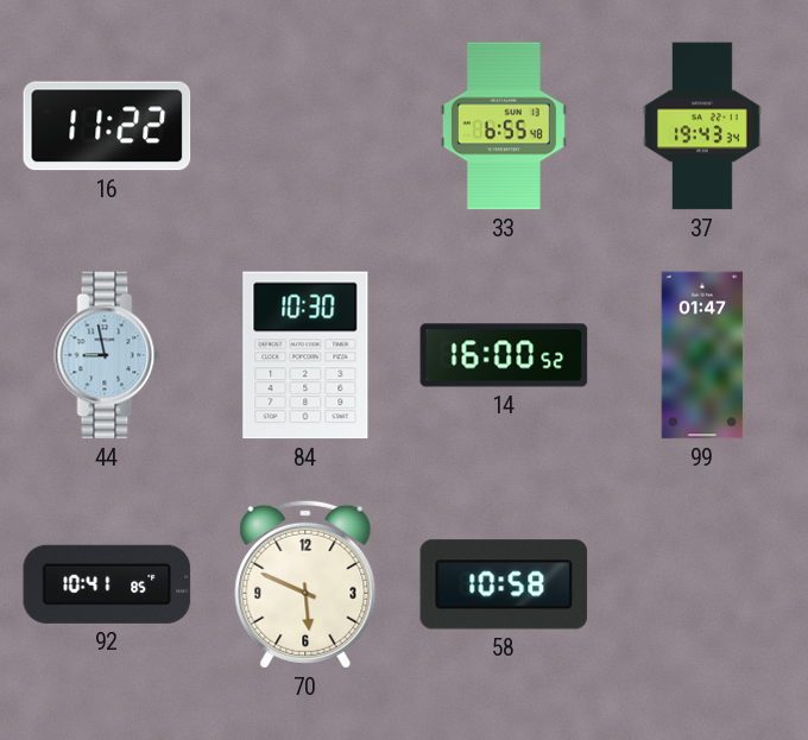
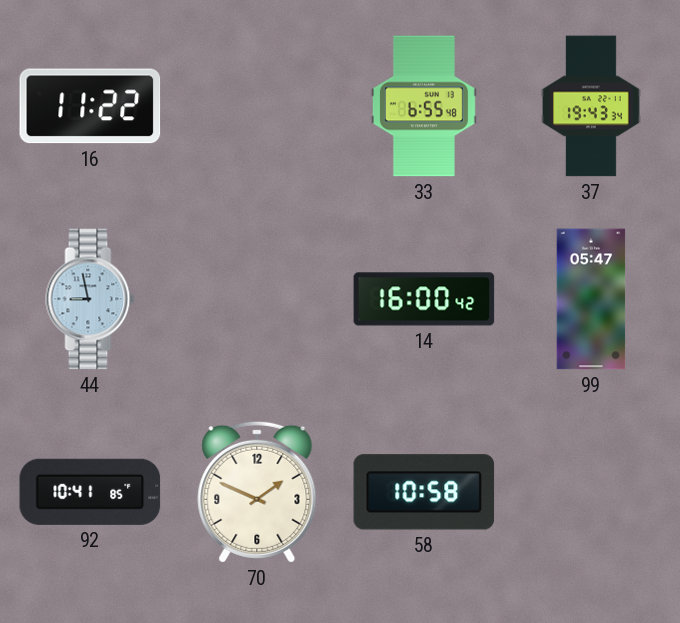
84: 10:30 -> none (305, 355)
14: 16:00:52 -> 16:00:42 (424, 299)
99: 01:47 -> 05:47 (591, 299)
70: 5:49 -> 1:49 (257, 492)
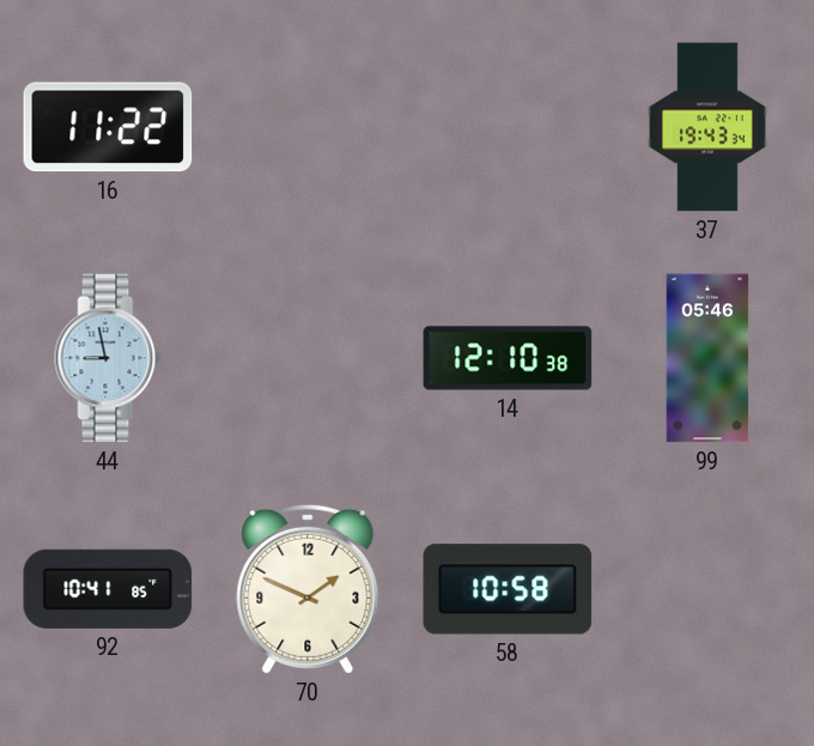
33: 6:55 -> none (424, 106)
14: 16:00 -> 12:10 (508, 358)
99: 05:47 -> 05:46 (707, 358)
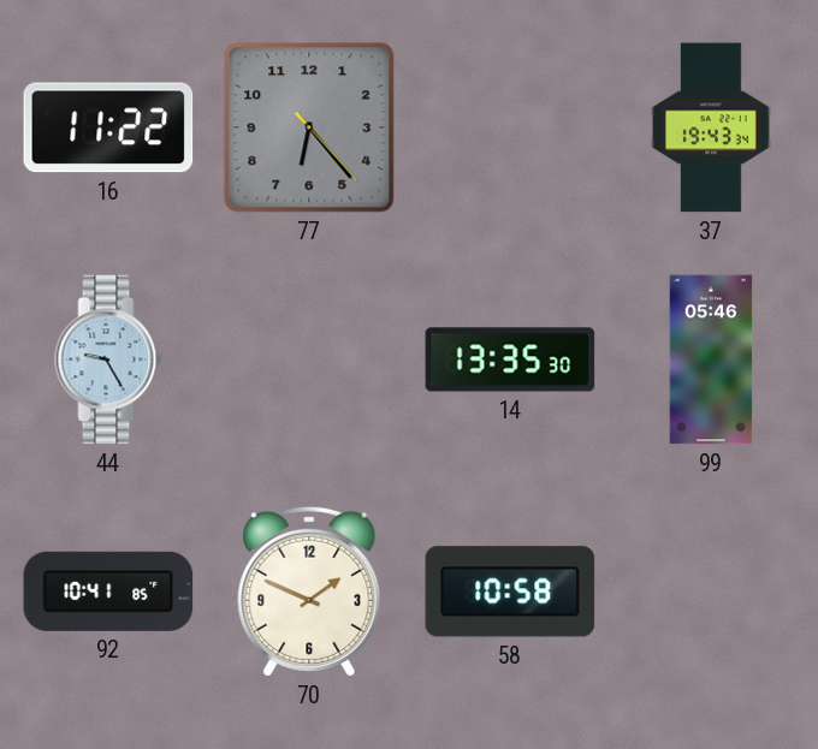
77: none -> 6:23 (309, 127)
44: 8:58 -> 9:25 (108, 359)
14: 12:10 -> 13:35 (510, 359)
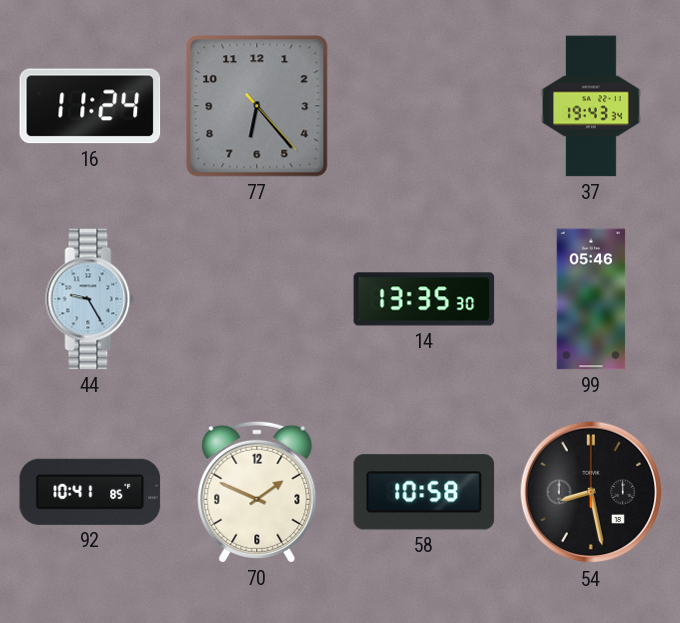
16: 11:22 -> 11:24 (90, 106)
54: none -> 8:28 (591, 492)
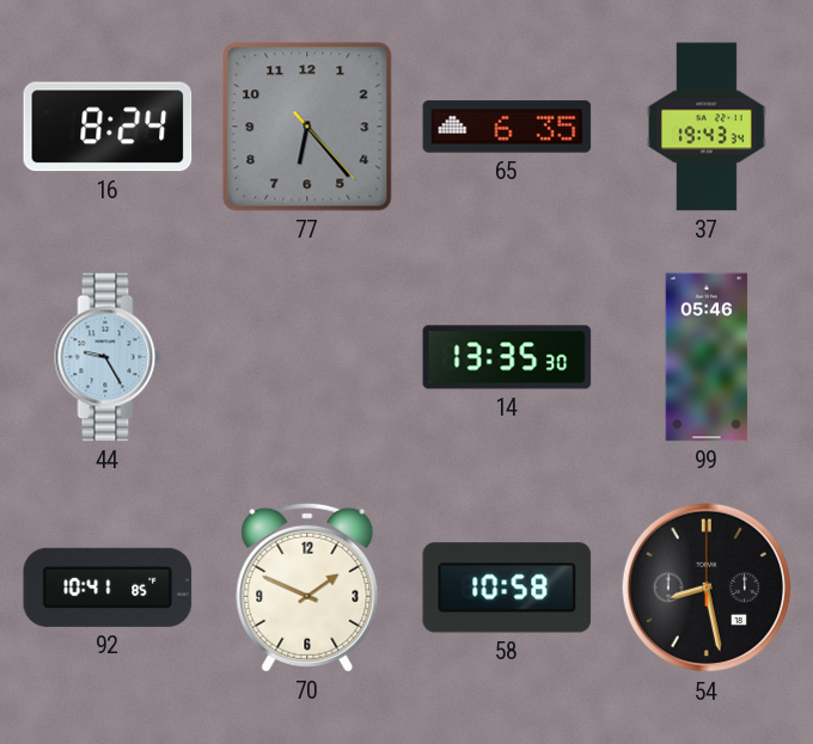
16: 11:24 -> 8:24 (108, 127)
65: none -> 6:35 (507, 127)
